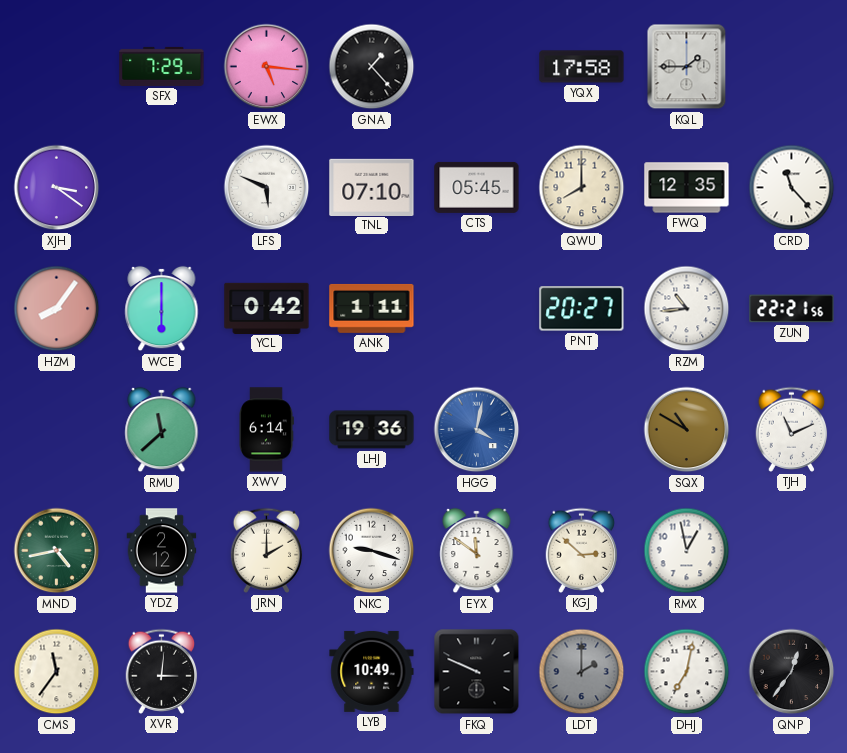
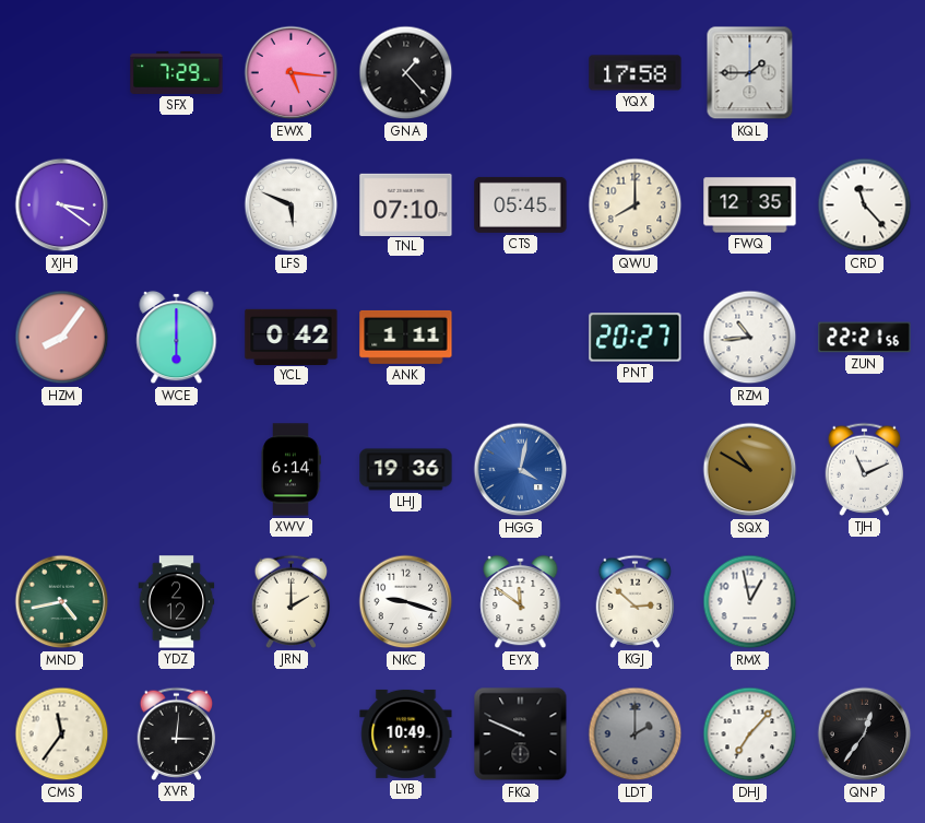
RMU: 11:38 -> none (162, 430)
DHJ: 7:02 -> 7:07 (750, 734)
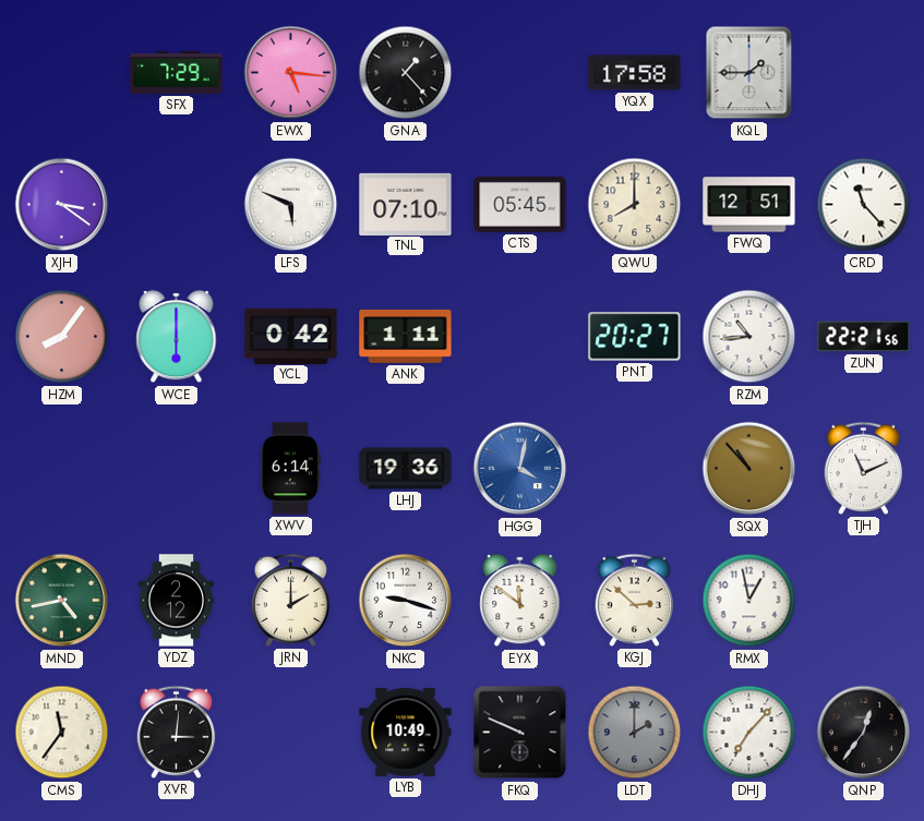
FWQ: 12:35 -> 12:51 (749, 205)
SQX: 10:50 -> 10:53 (749, 469)
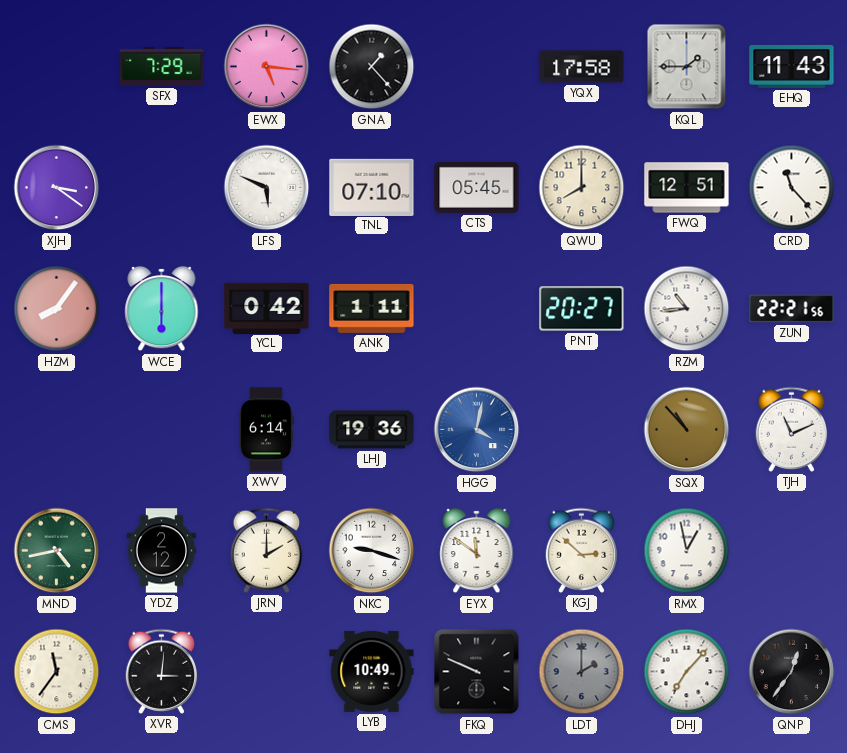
EHQ: none -> 11:43 (792, 66)
